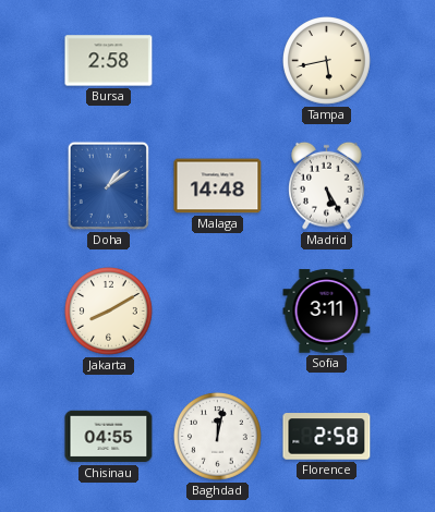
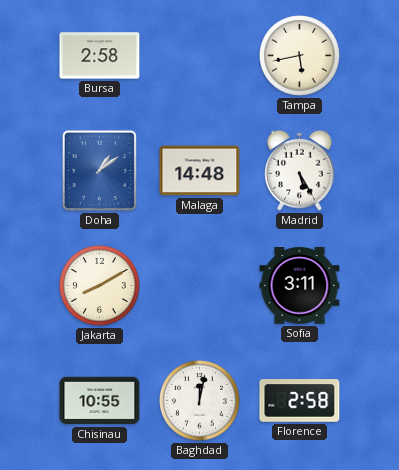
Chisinau: 04:55 -> 10:55 (100, 401)
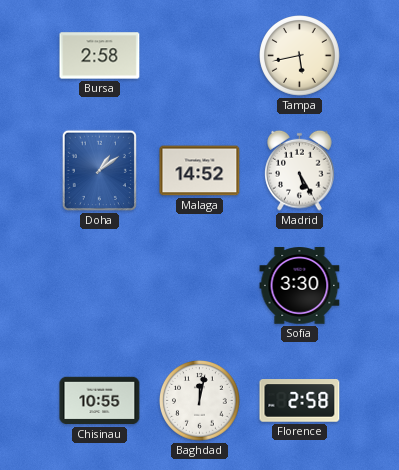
Malaga: 14:48 -> 14:52 (200, 171)
Jakarta: 8:10 -> none (100, 286)
Sofia: 3:11 -> 3:30 (300, 286)
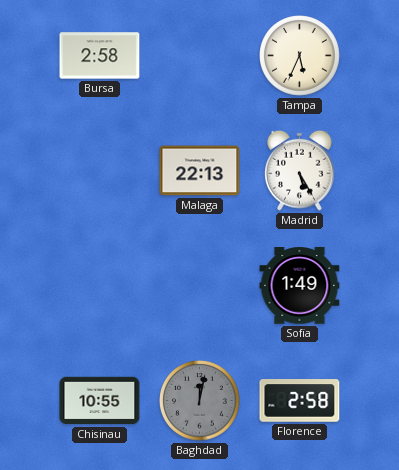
Tampa: 5:43 -> 5:34 (300, 56)
Doha: 1:09 -> none (99, 170)
Malaga: 14:52 -> 22:13 (200, 171)
Sofia: 3:30 -> 1:49 (300, 286)
Baghdad dial: white -> grey (200, 401)
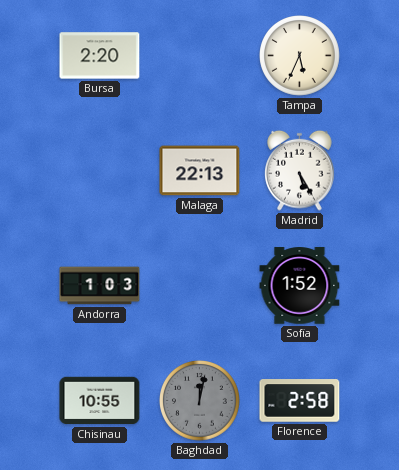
Bursa: 2:58 -> 2:20 (100, 56)
Andorra: none -> 1:03 (100, 286)
Sofia: 1:49 -> 1:52 (300, 286)
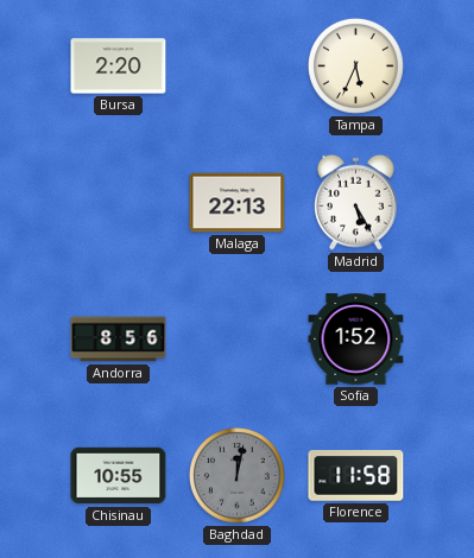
Andorra: 1:03 -> 8:56 (119, 340)
Florence: 2:58 -> 11:58 (356, 476)
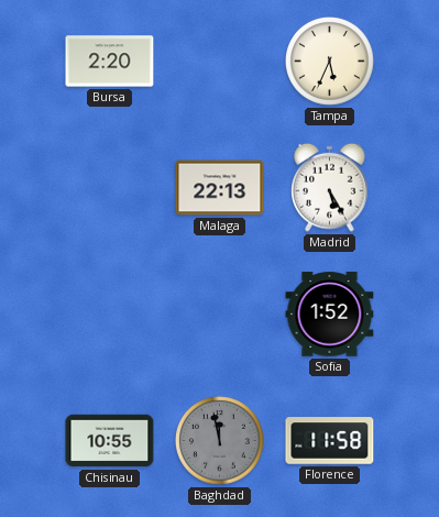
Andorra: 8:56 -> none (119, 340)
Baghdad: 12:02 -> 11:58 (220, 441)
